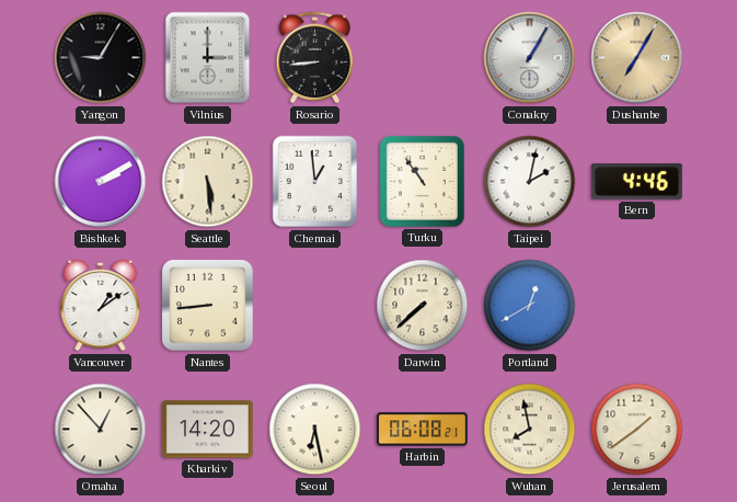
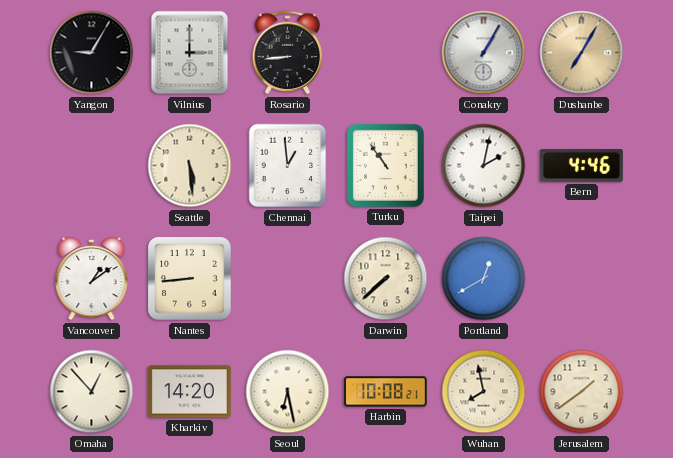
Bishkek: 2:10 -> none (101, 182)
Harbin: 06:08 -> 10:08 (386, 392)
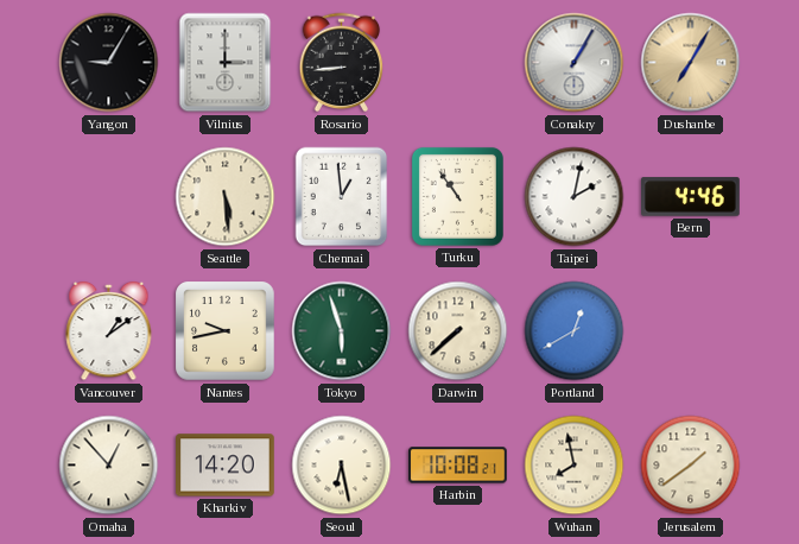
Nantes: 8:44 -> 9:43 (226, 331)
Tokyo: none -> 5:57 (342, 331)
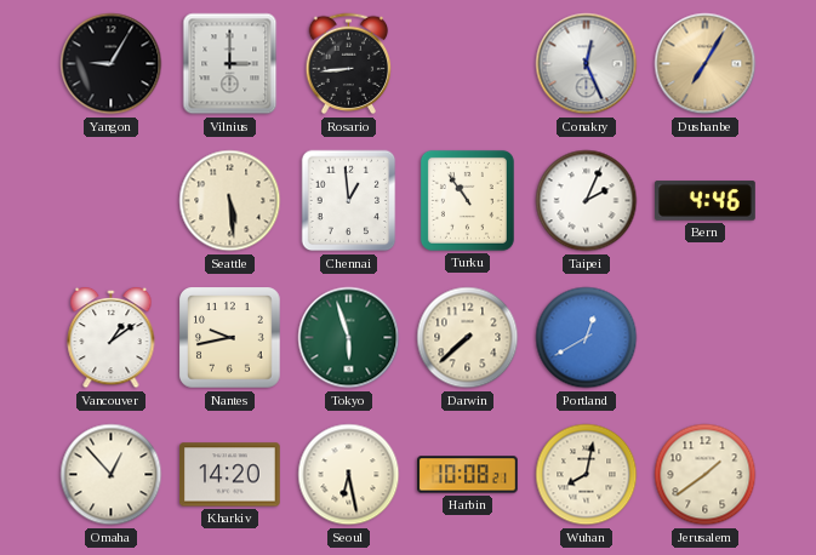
Conakry: 1:05 -> 12:26 (587, 64)
Taipei: 2:02 -> 2:04 (587, 201)
Wuhan: 7:58 -> 8:02 (587, 475)
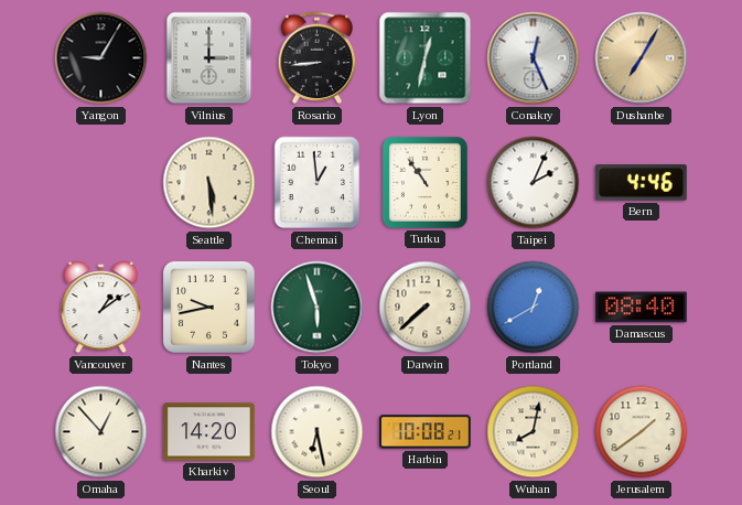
Lyon: none -> 12:32 (426, 58)
Damascus: none -> 08:40 (642, 308)
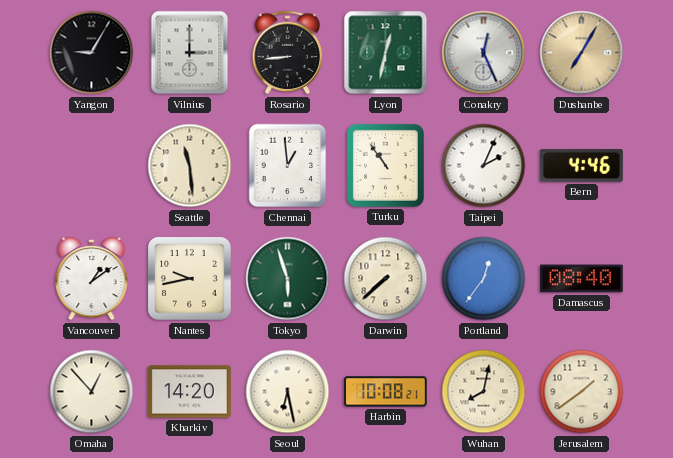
Seattle: 5:29 -> 11:29 (190, 166)
Portland: 12:40 -> 12:36 (484, 279)
